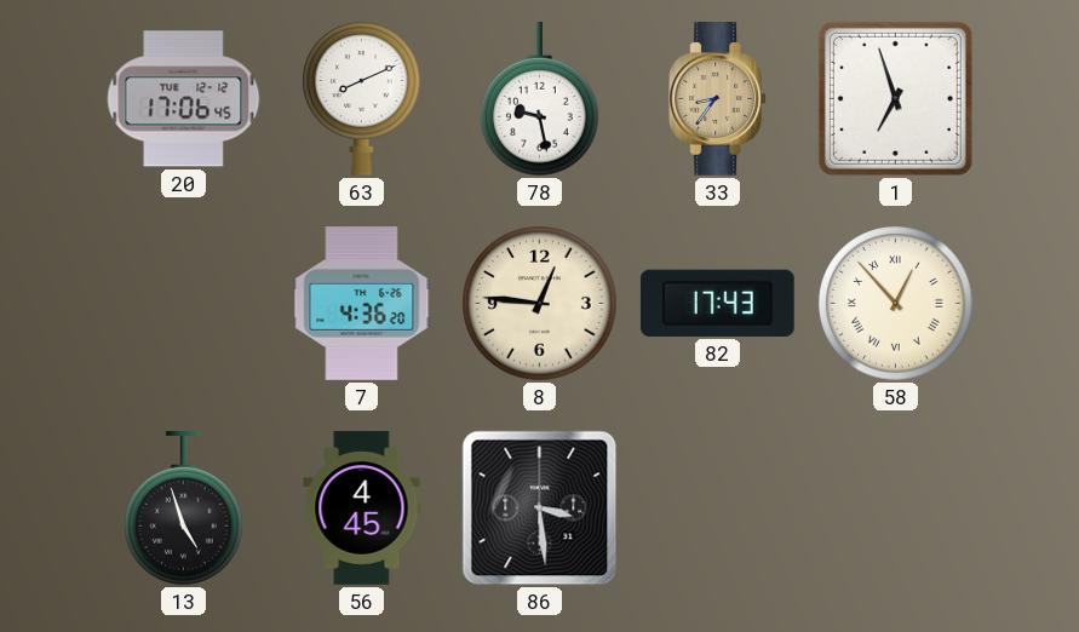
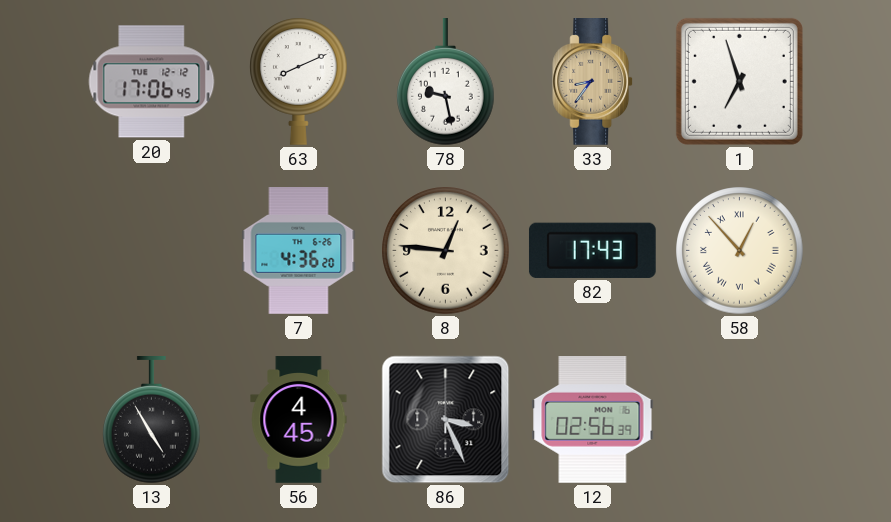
13: 4:57 -> 4:55 (152, 421)
86: 3:29 -> 3:26 (446, 420)
12: none -> 02:56 (593, 420)
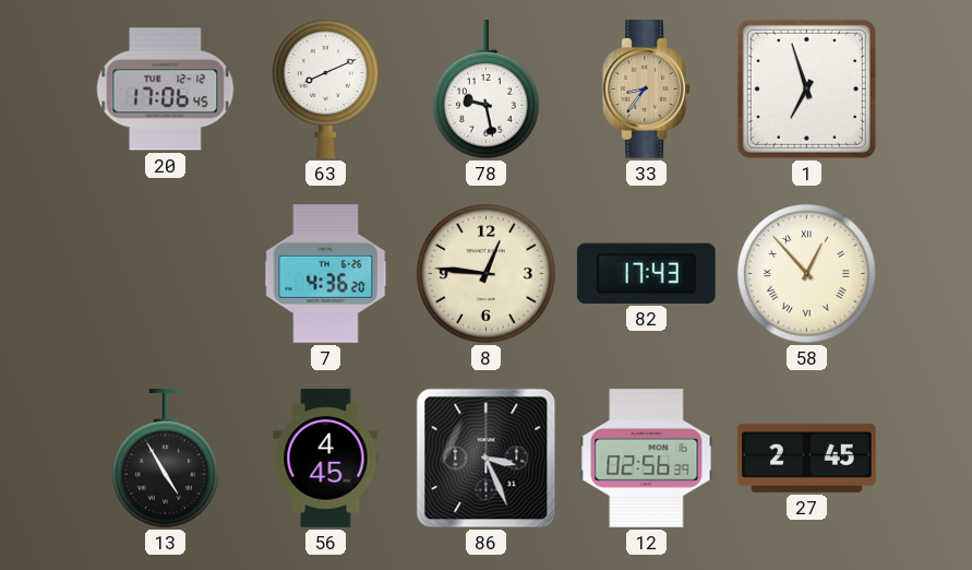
27: none -> 2:45 (807, 458)
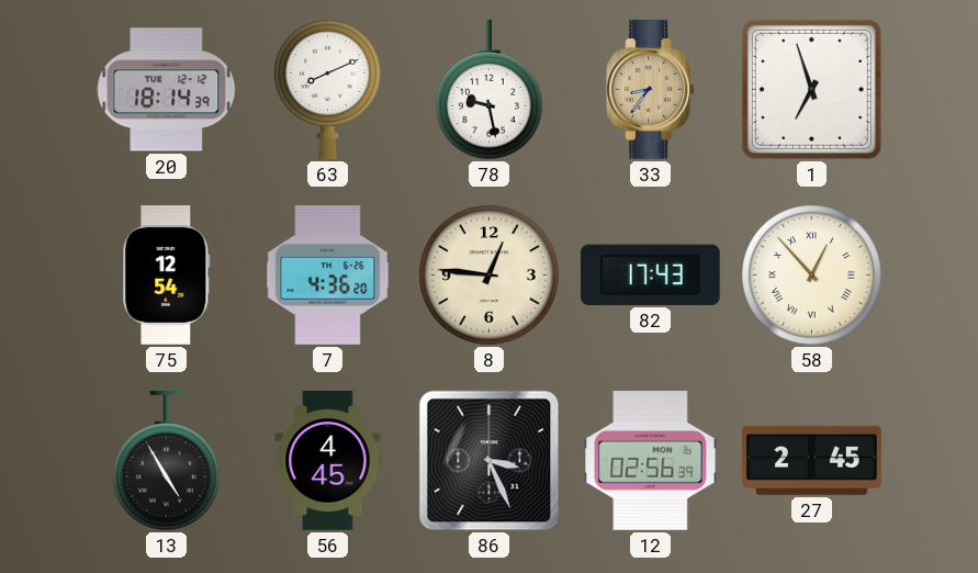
20: 17:06 -> 18:14 (167, 90)
75: none -> 12:54 (167, 276)
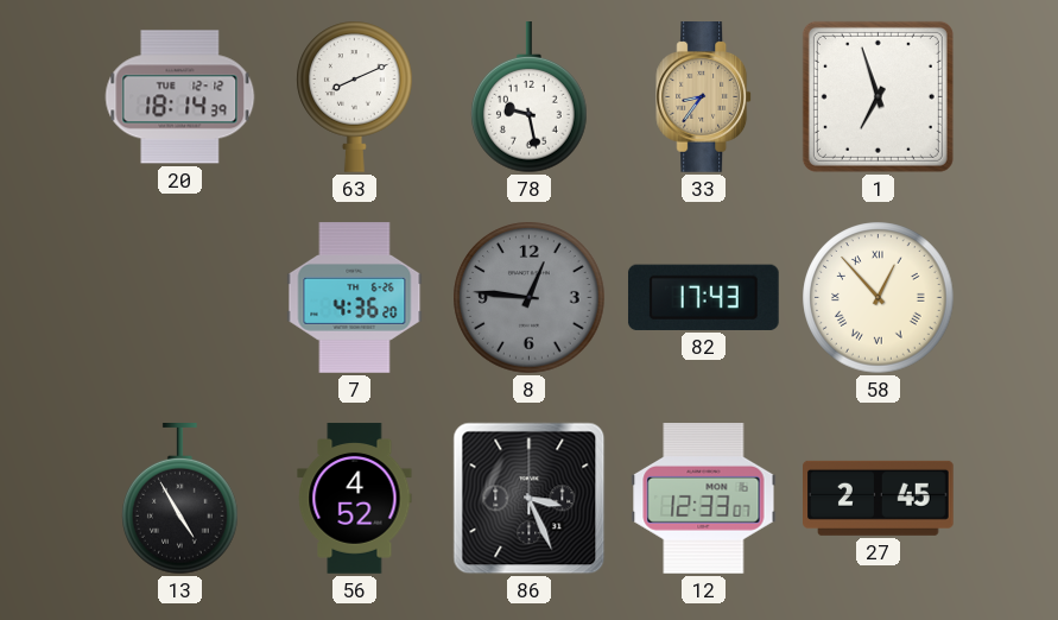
75: 12:54 -> none (167, 276)
8 dial: cream -> grey (530, 298)
56: 4:45 -> 4:52 (355, 499)
12: 02:56 -> 12:33 (704, 499)
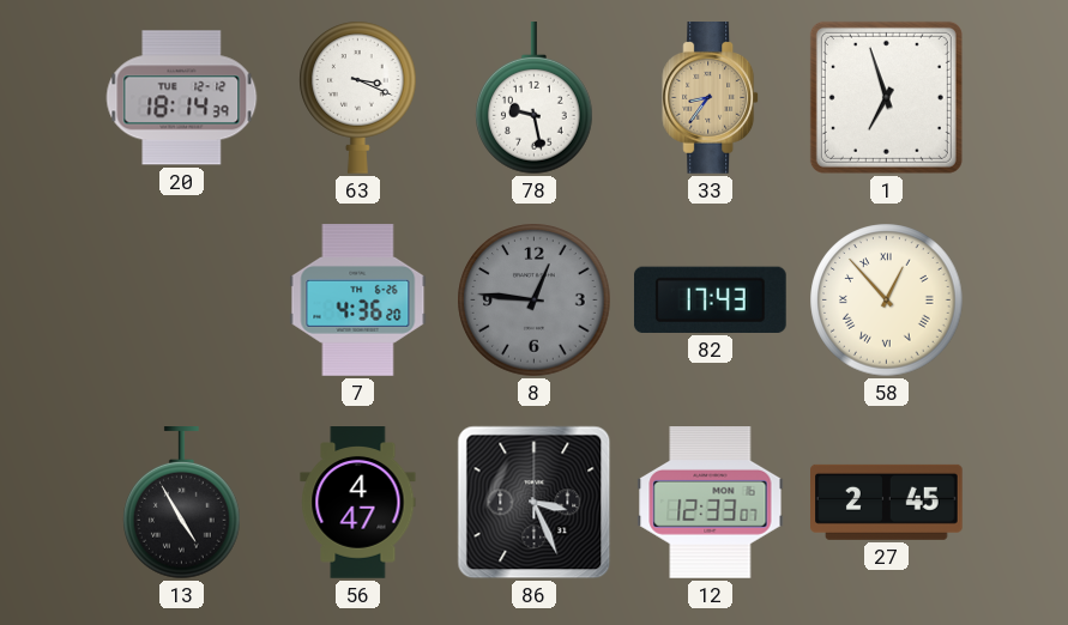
63: 8:11 -> 3:19 (358, 97)
56: 4:52 -> 4:47 (358, 503)
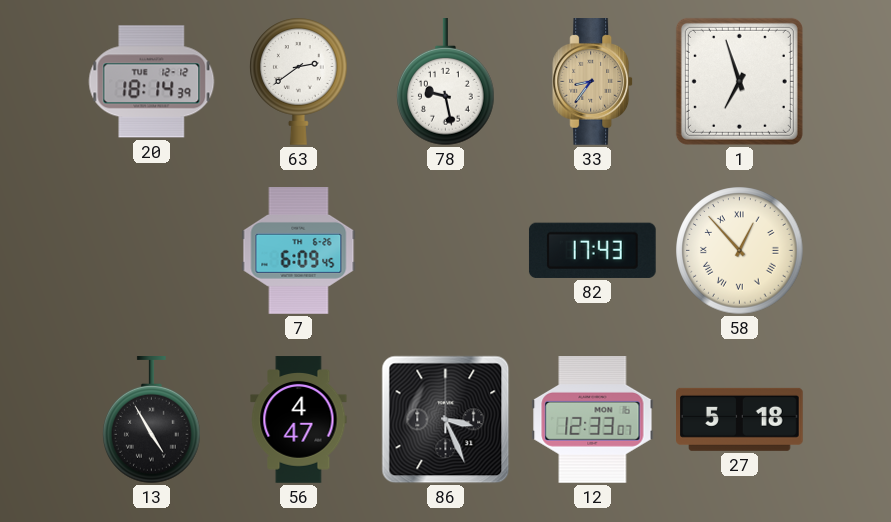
63: 3:19 -> 2:39 (299, 81)
7: 4:36 -> 6:09 (299, 251)
8: 12:46 -> none (535, 301)
27: 2:45 -> 5:18 (740, 419)
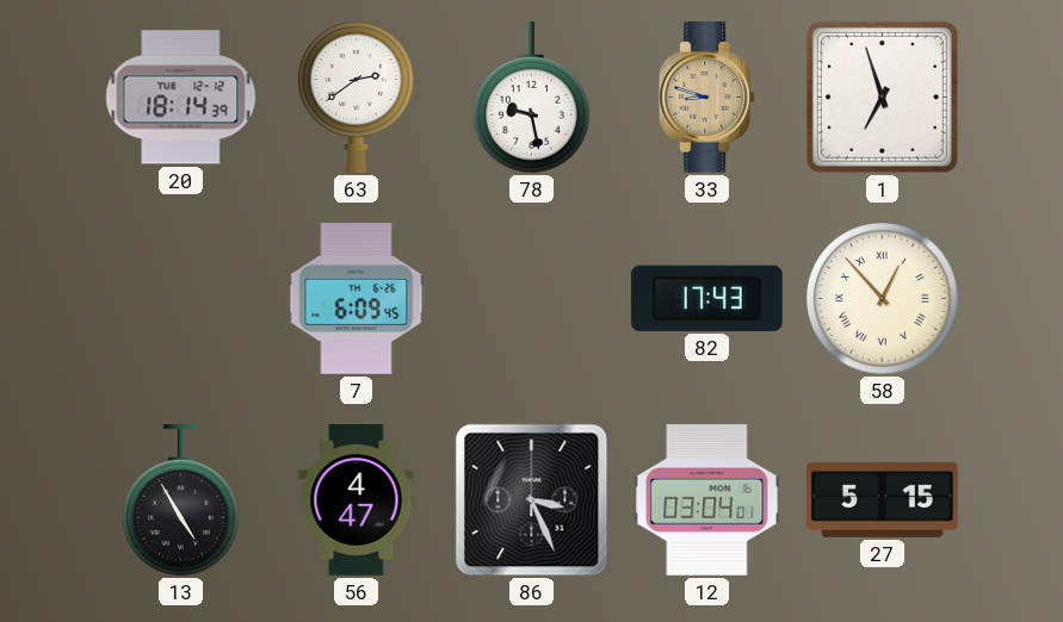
33: 8:36 -> 8:48 (707, 98)
12: 12:33 -> 03:04 (707, 500)
27: 5:18 -> 5:15 (883, 499)
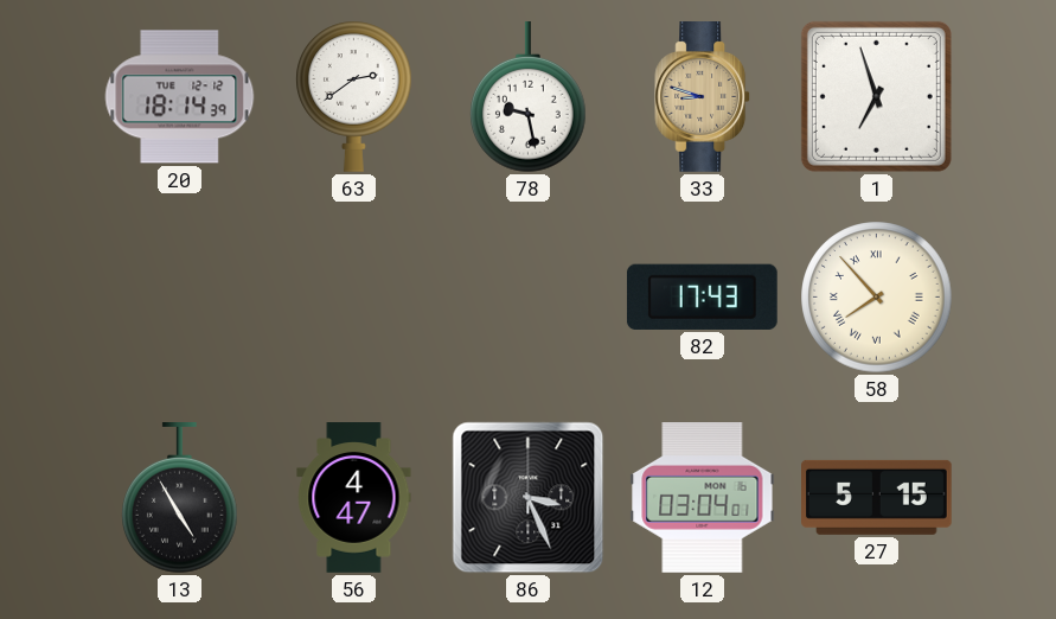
7: 6:09 -> none (357, 299)
58: 12:53 -> 7:53 (877, 298)
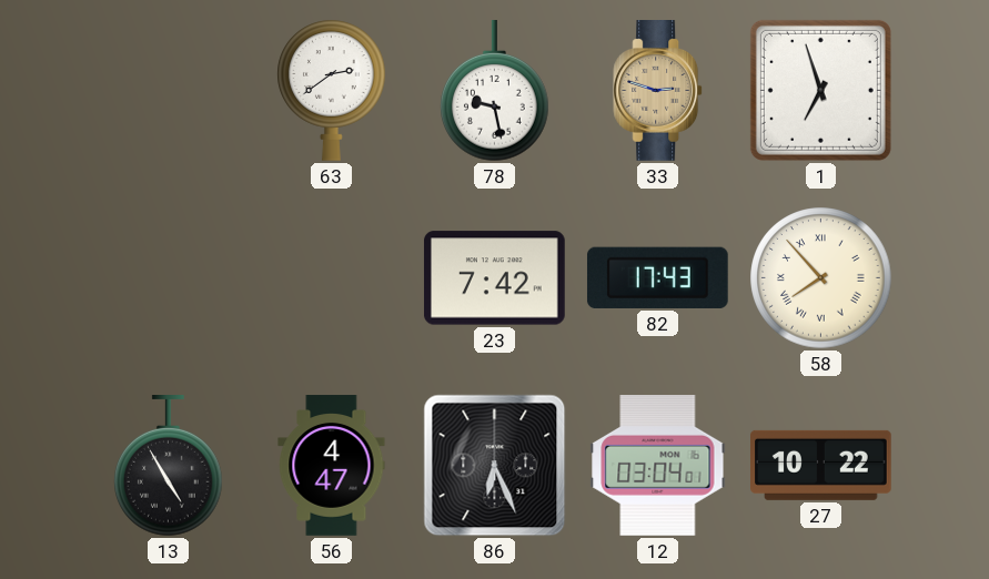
20: 18:14 -> none (180, 97)
33: 8:48 -> 2:48 (658, 91)
23: none -> 7:42 (494, 278)
86: 3:26 -> 6:26 (495, 466)
27: 5:15 -> 10:22 (821, 465)
